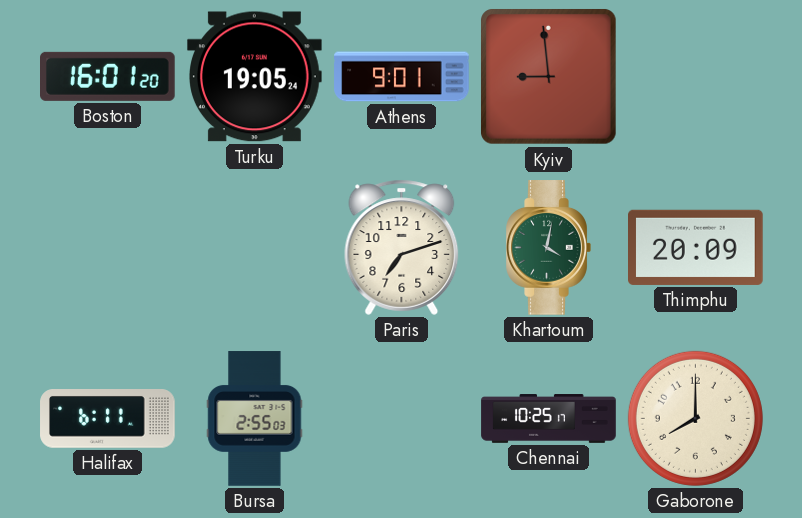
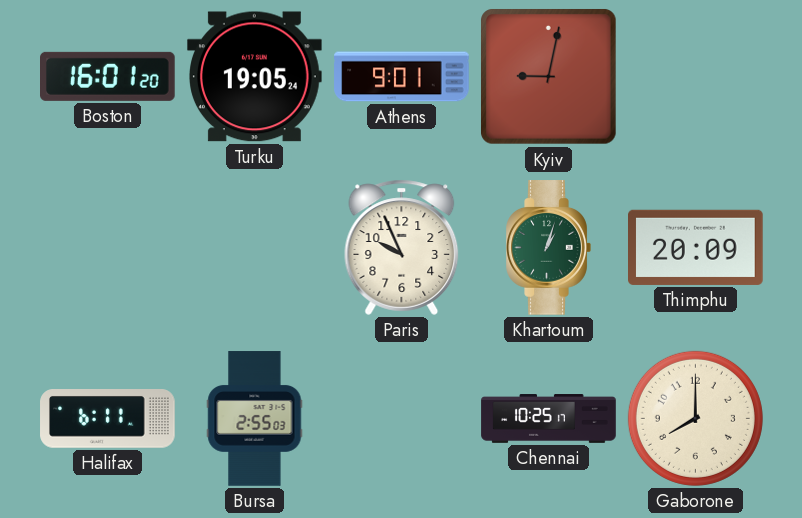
Kyiv: 8:59 -> 9:02 (549, 77)
Paris: 7:12 -> 9:56 (402, 247)
Khartoum: 4:02 -> 1:03 (548, 248)
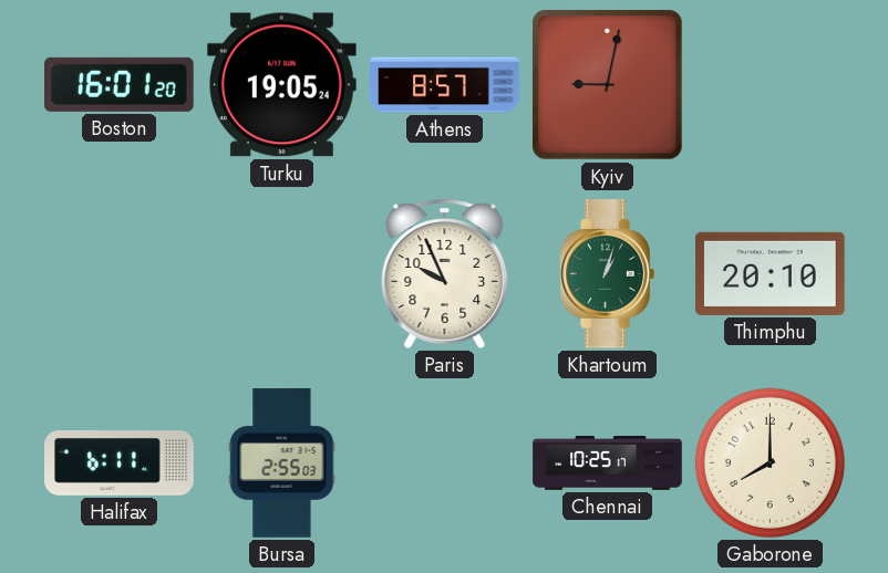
Athens: 9:01 -> 8:57 (445, 85)
Thimphu: 20:09 -> 20:10 (771, 273)
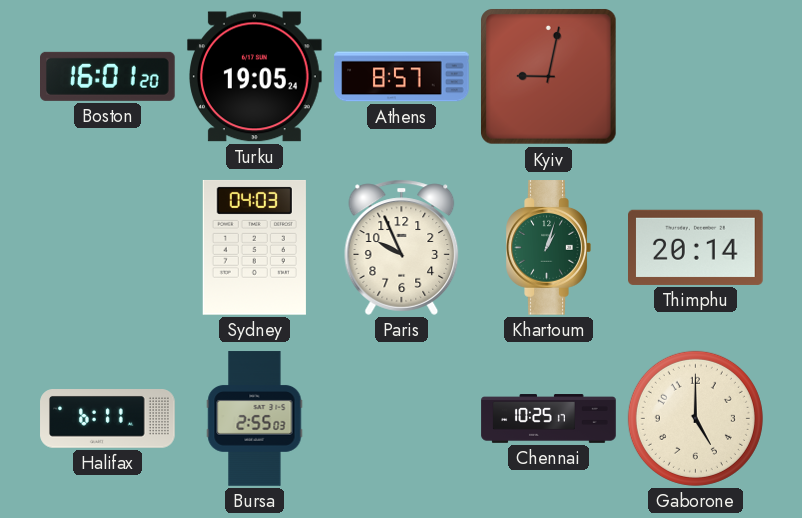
Sydney: none -> 04:03 (254, 247)
Thimphu: 20:10 -> 20:14 (696, 247)
Gaborone: 8:00 -> 5:00 (695, 418)
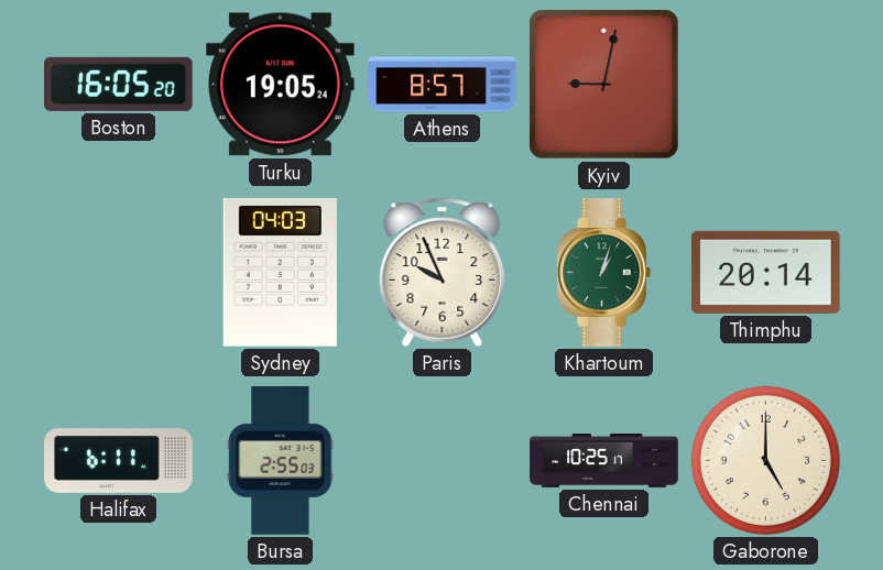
Boston: 16:01 -> 16:05 (119, 84)
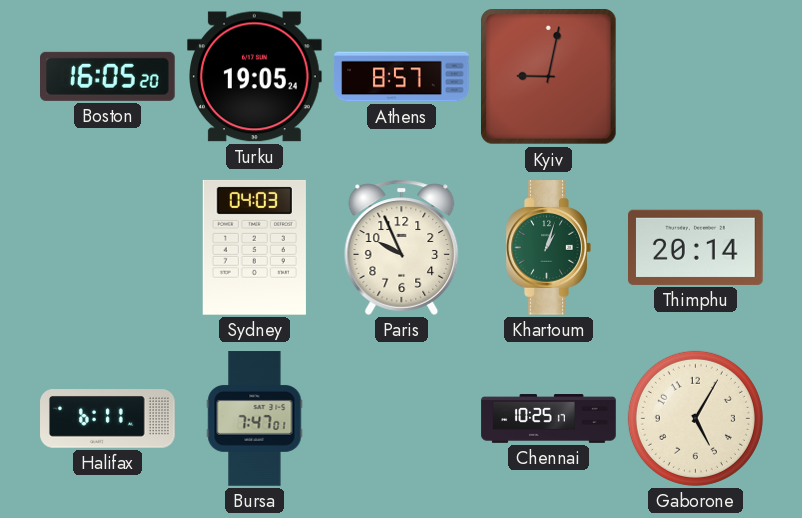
Bursa: 2:55 -> 7:47 (255, 419)
Gaborone: 5:00 -> 5:05 (695, 418)
